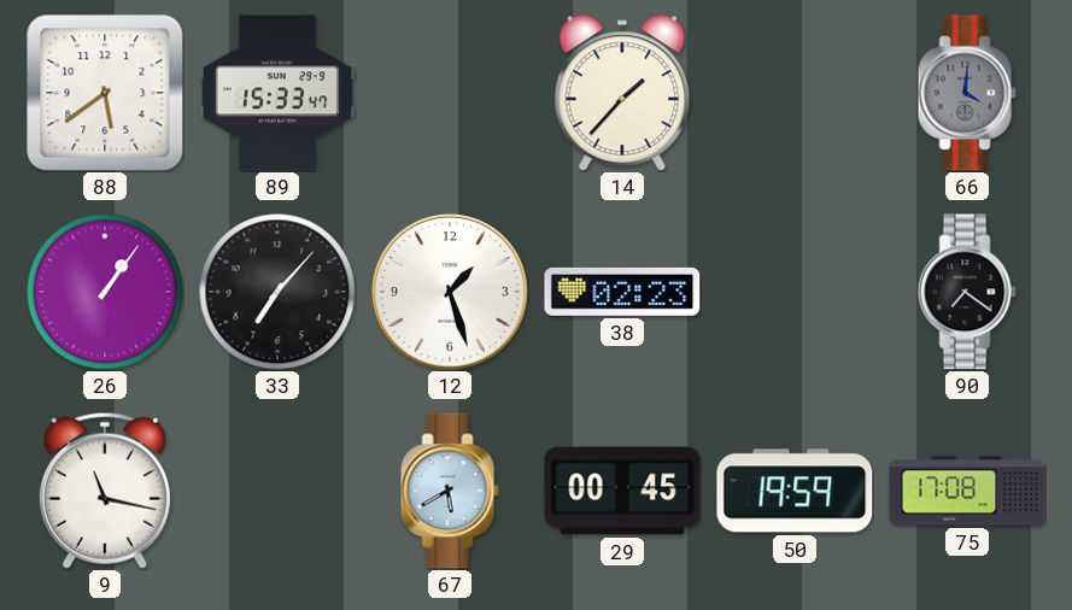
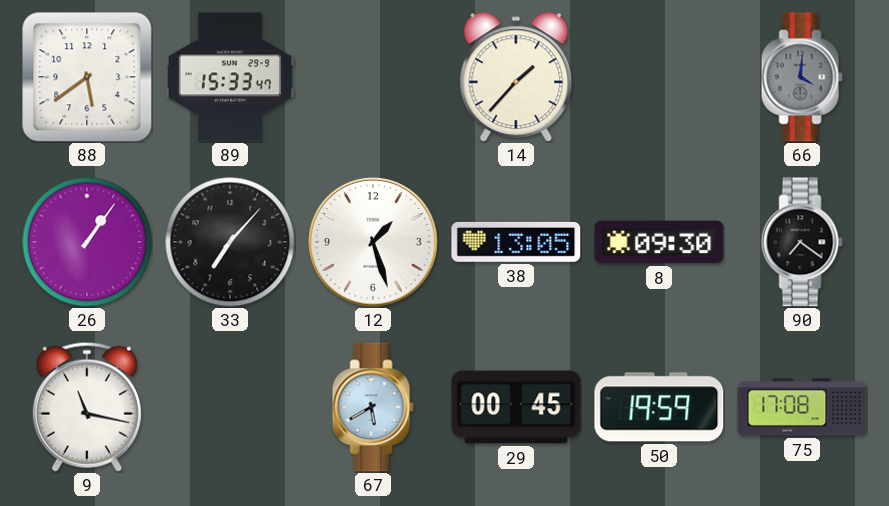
38: 02:23 -> 13:05 (516, 242)
8: none -> 09:30 (659, 242)
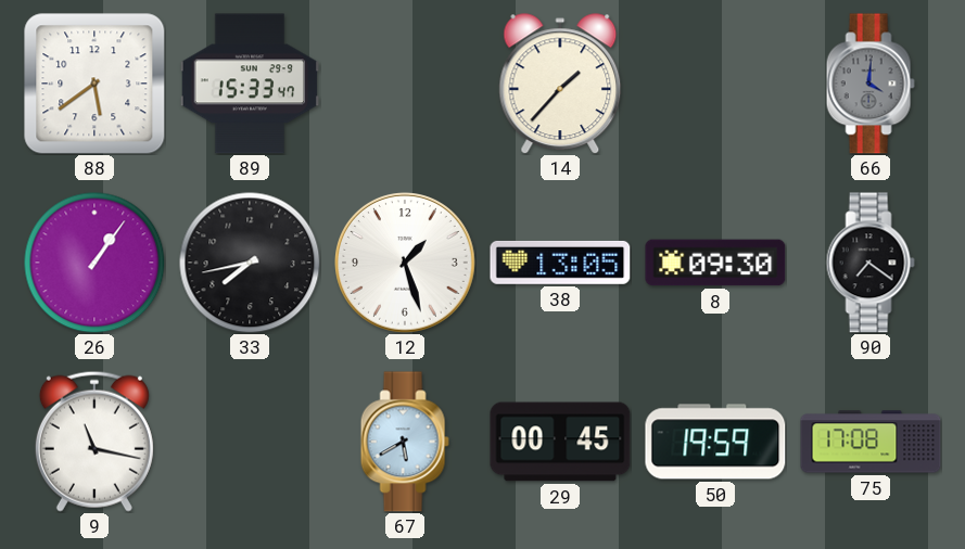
33: 7:07 -> 7:43 (250, 263)
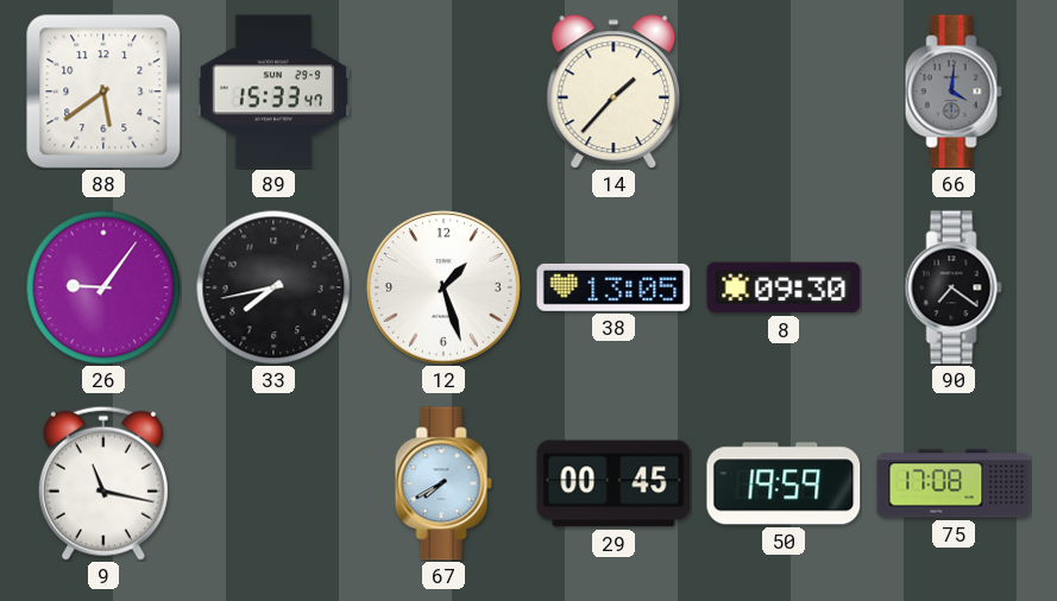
26: 1:06 -> 9:06 (103, 287)
67: 5:40 -> 7:40 (443, 483)
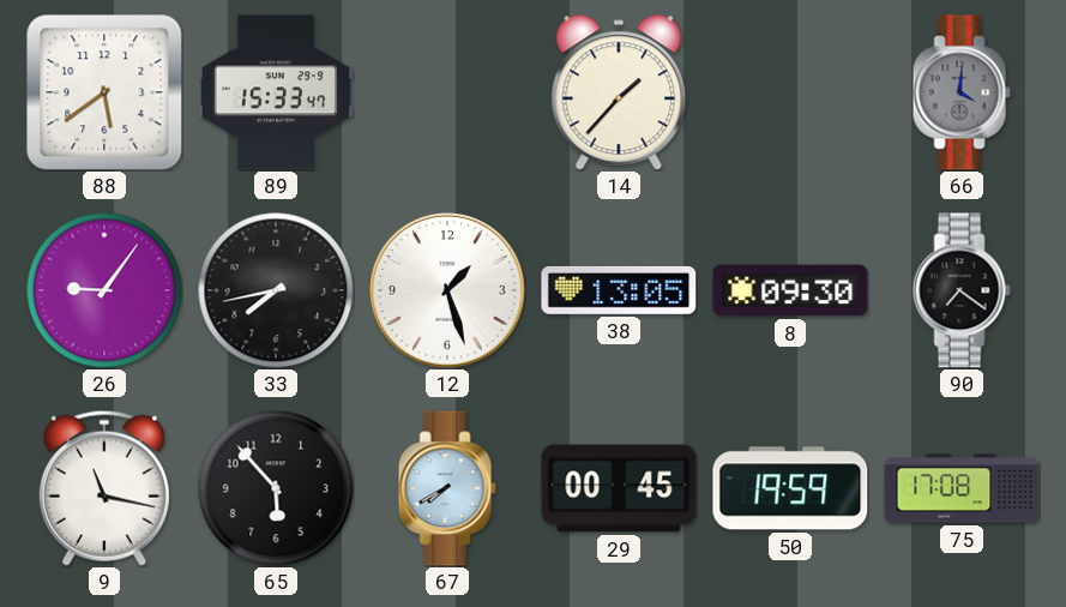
65: none -> 5:53 (276, 488)
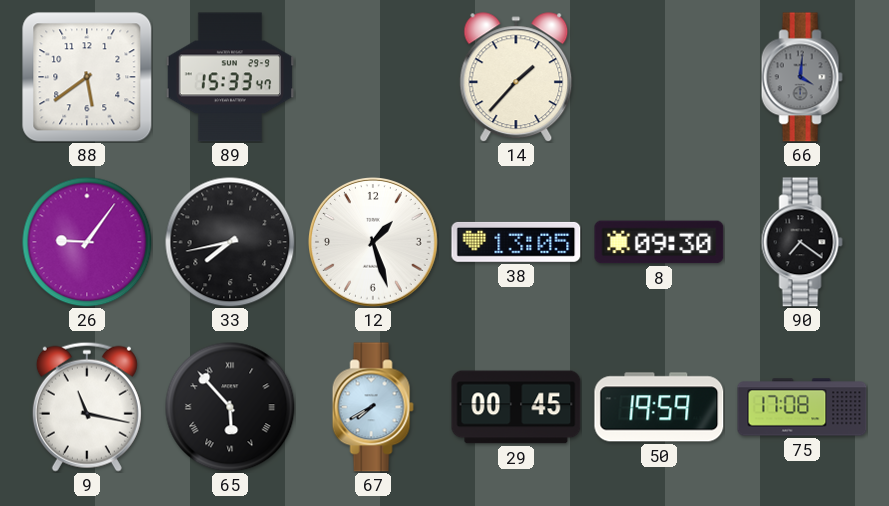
65 numerals: Arabic -> Roman (230, 407)
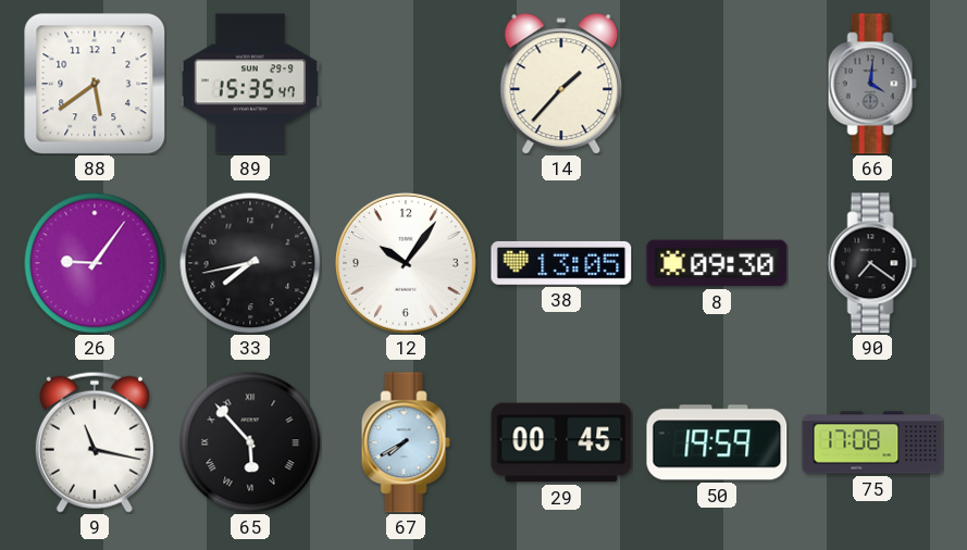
89: 15:33 -> 15:35 (249, 84)
12: 1:27 -> 10:06 (407, 264)
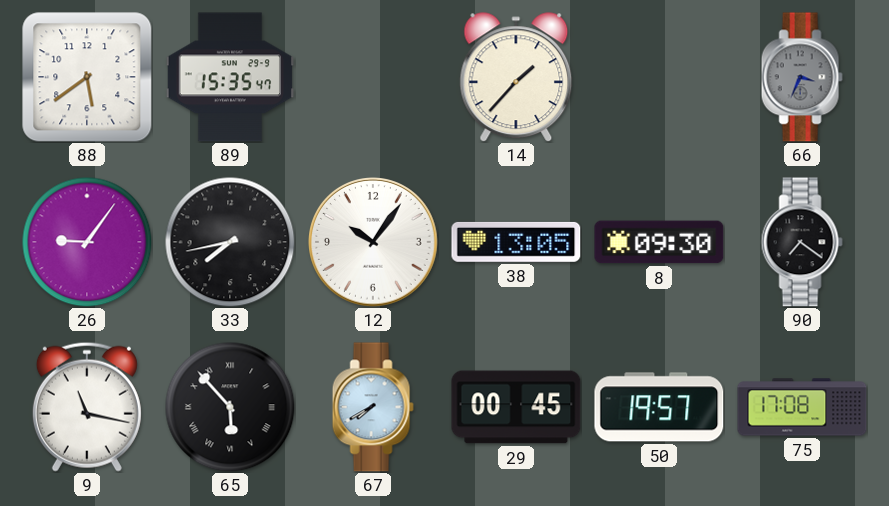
66: 4:01 -> 3:34 (802, 77)
50: 19:59 -> 19:57 (659, 407)
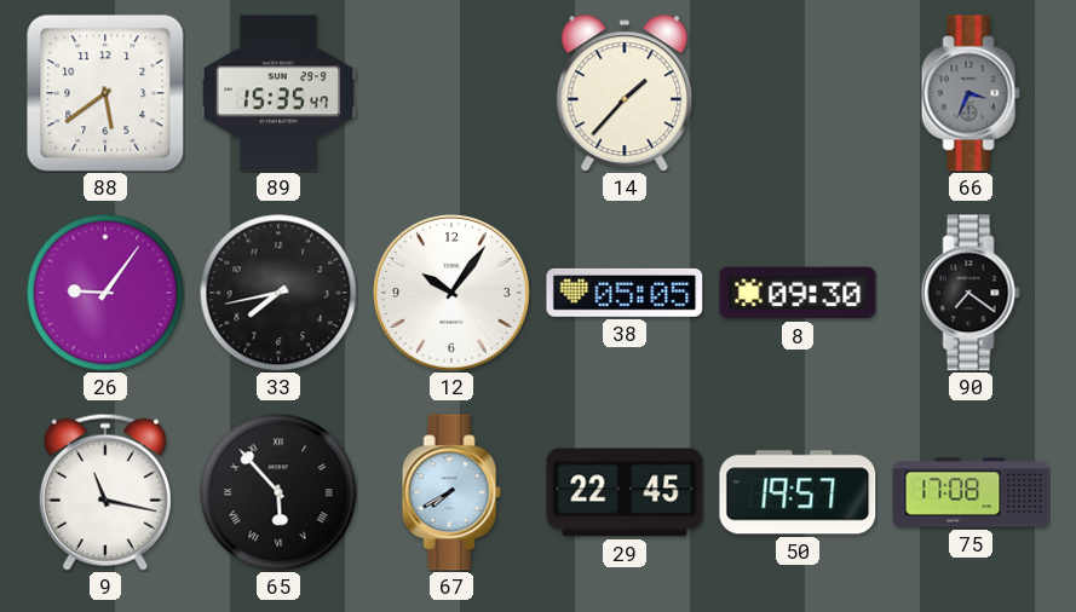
38: 13:05 -> 05:05 (625, 293)
29: 00:45 -> 22:45 (625, 492)
